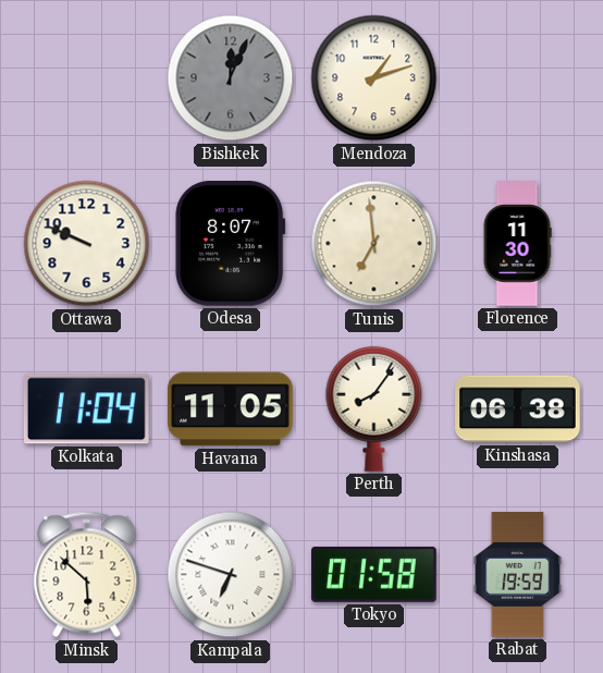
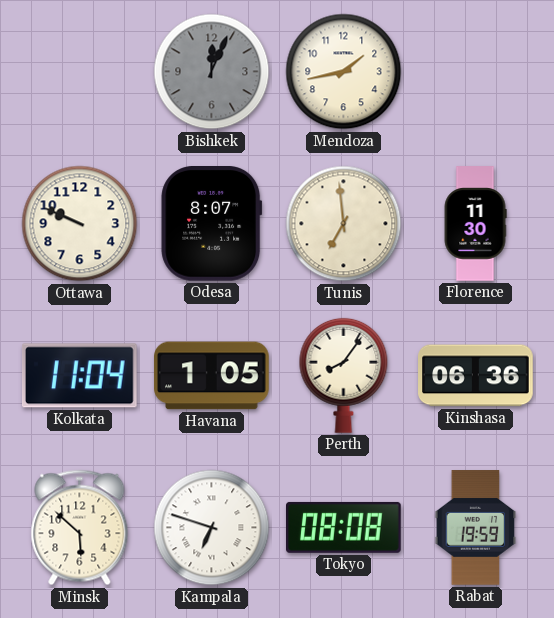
Mendoza: 1:12 -> 1:43 (344, 72)
Havana: 11:05 -> 1:05 (212, 376)
Kinshasa: 06:38 -> 06:36 (476, 376)
Tokyo: 01:58 -> 08:08 (344, 527)
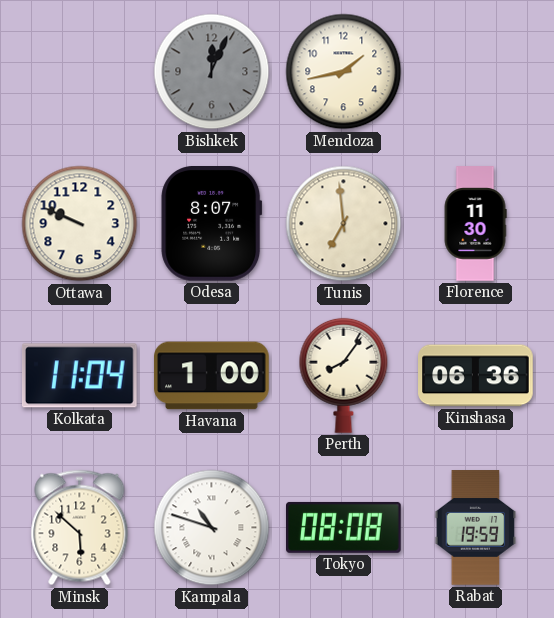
Havana: 1:05 -> 1:00 (212, 376)
Kampala: 6:48 -> 10:48 (212, 528)
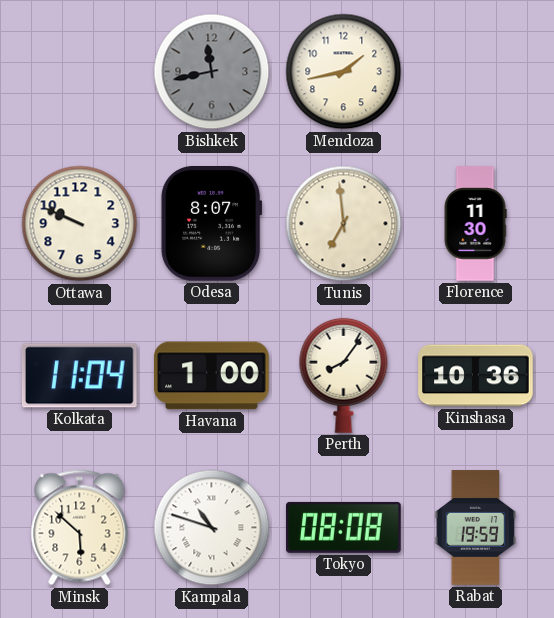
Bishkek: 12:04 -> 11:43 (212, 72)
Kinshasa: 06:36 -> 10:36 (476, 376)
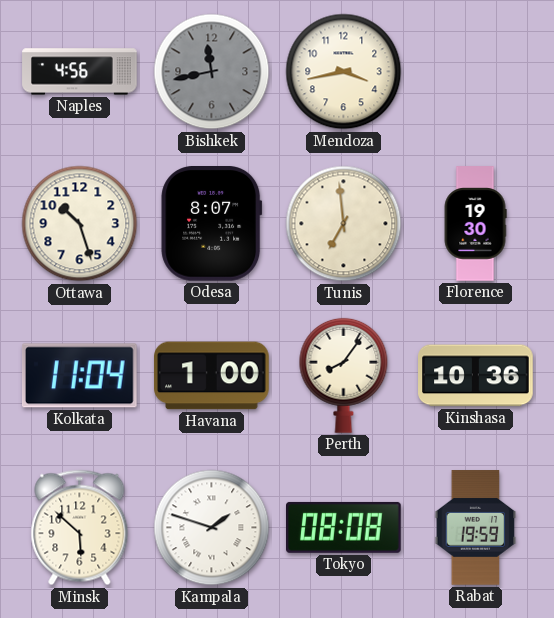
Naples: none -> 4:56 (80, 72)
Mendoza: 1:43 -> 3:43 (344, 72)
Ottawa: 9:49 -> 10:27 (80, 224)
Florence: 11:30 -> 19:30 (475, 224)
Kampala: 10:48 -> 1:48 (212, 528)
